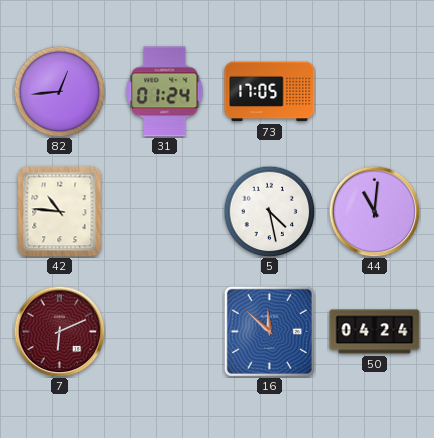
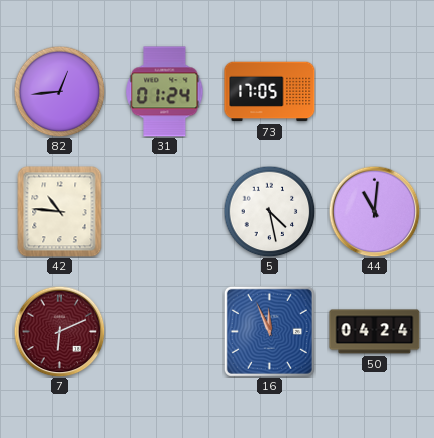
16: 11:52 -> 11:56 (269, 331)
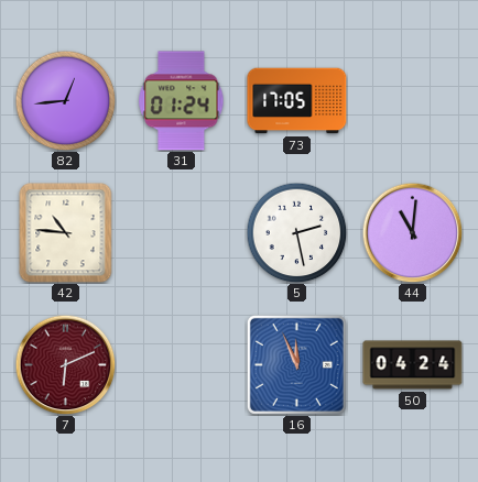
5: 4:28 -> 2:28 (296, 232)
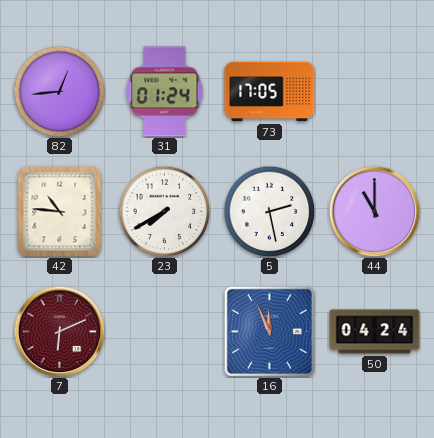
23: none -> 7:40 (164, 211)
44: 11:01 -> 11:00 (374, 211)
